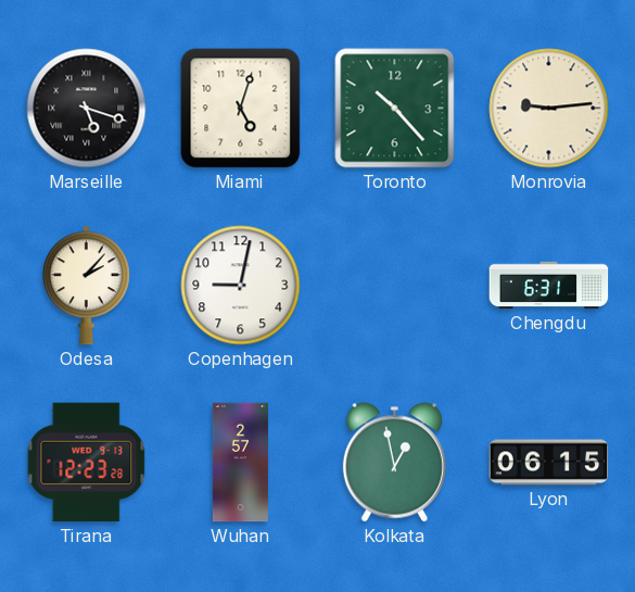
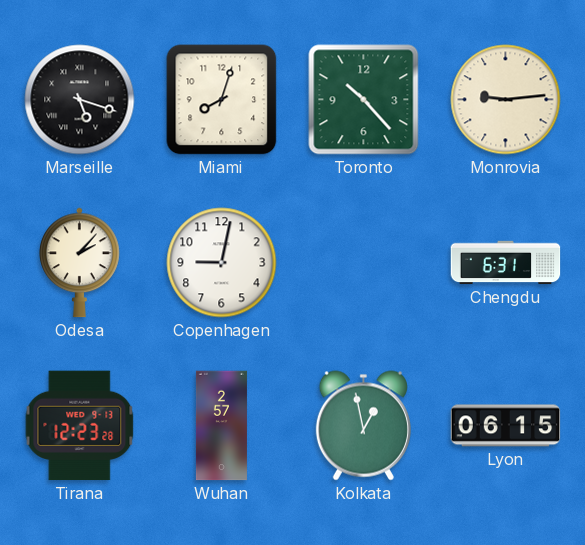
Miami: 5:03 -> 8:03 (222, 100)
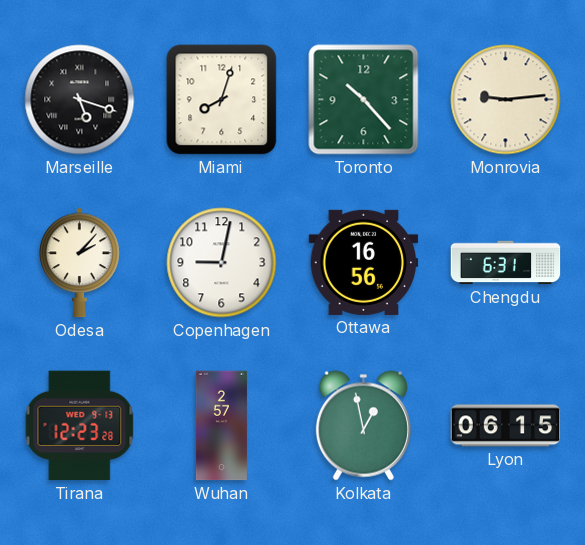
Ottawa: none -> 16:56 (364, 262)
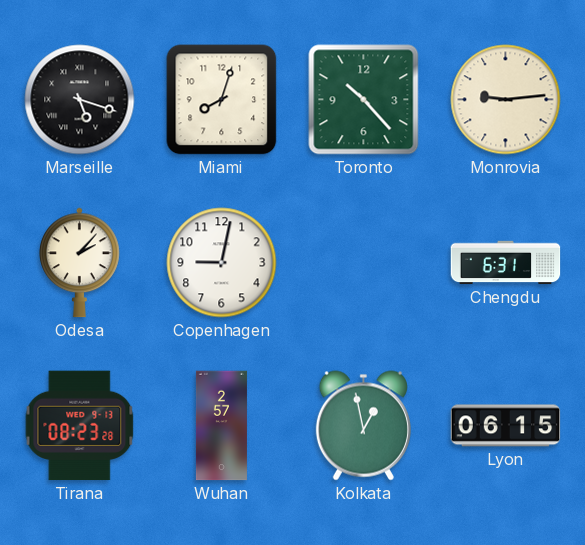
Ottawa: 16:56 -> none (364, 262)
Tirana: 12:23 -> 08:23 (80, 426)
